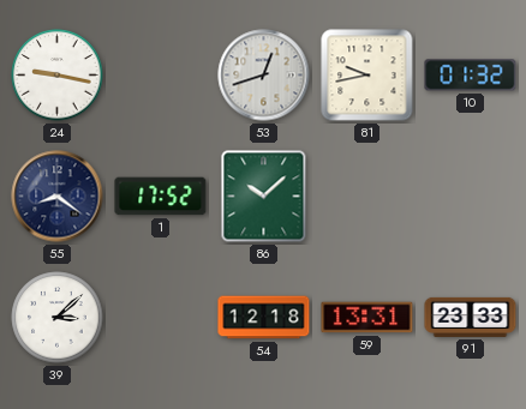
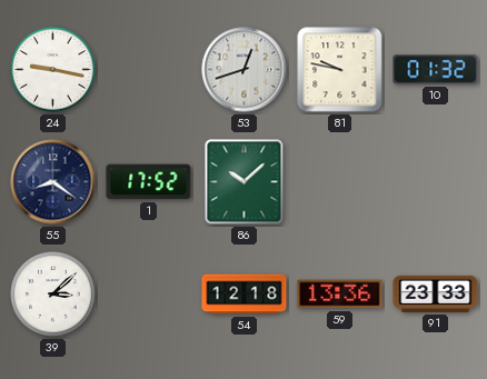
81: 9:43 -> 9:47 (340, 70)
59: 13:31 -> 13:36 (340, 295)
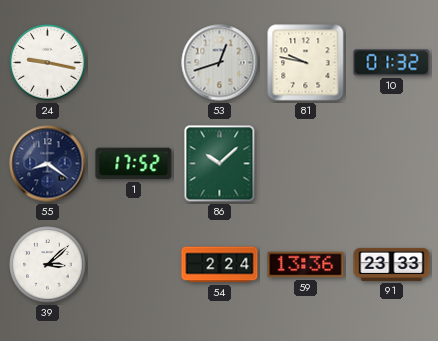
54: 12:18 -> 2:24 (220, 265)
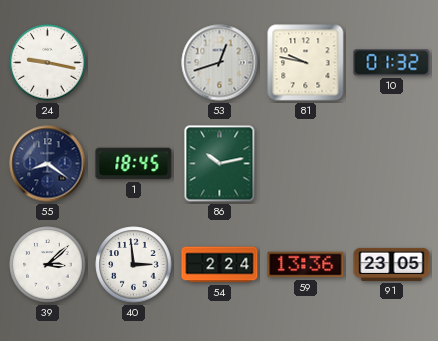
1: 17:52 -> 18:45 (134, 164)
86: 10:08 -> 10:13 (220, 164)
40: none -> 2:59 (134, 265)
91: 23:33 -> 23:05 (392, 264)
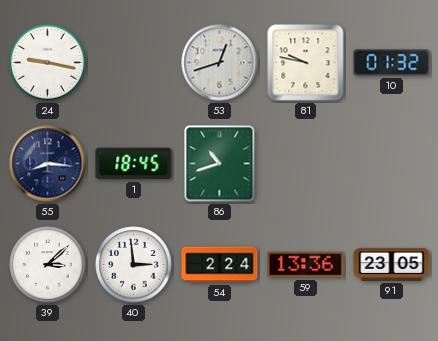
55: 8:21 -> 8:16 (48, 164)
86: 10:13 -> 10:42 (220, 164)
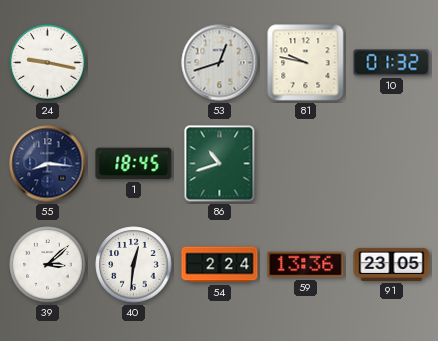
40: 2:59 -> 12:31 (134, 265)
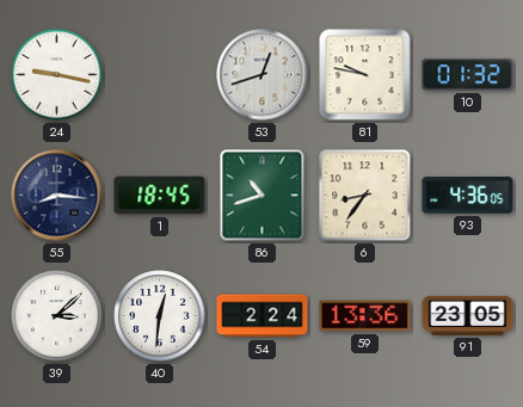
6: none -> 8:36 (365, 196)
93: none -> 4:36 (468, 196)
